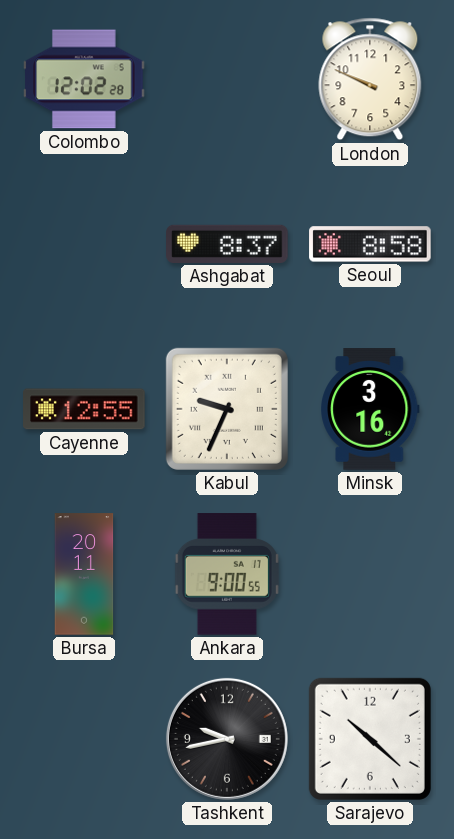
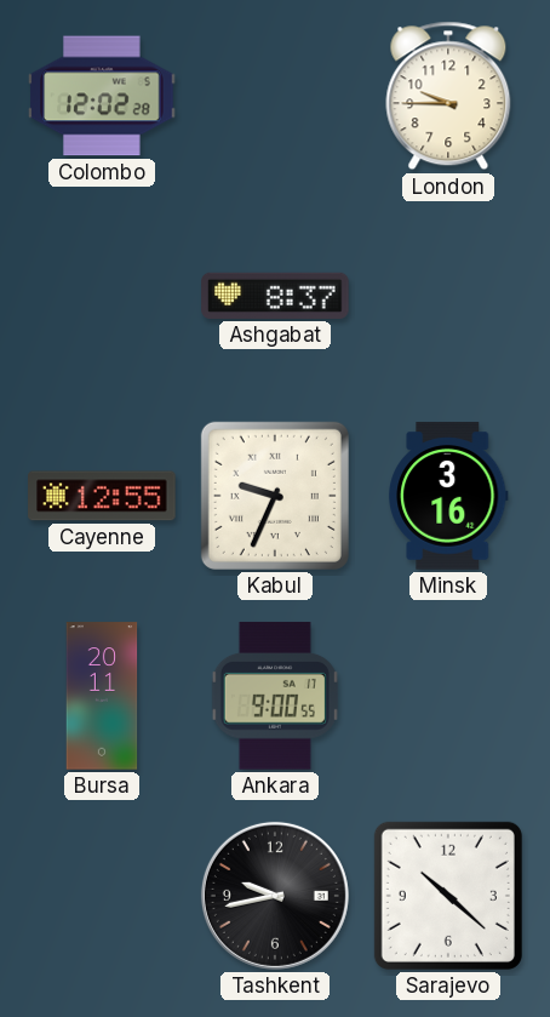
London: 9:49 -> 9:45 (448, 96)
Seoul: 8:58 -> none (370, 244)
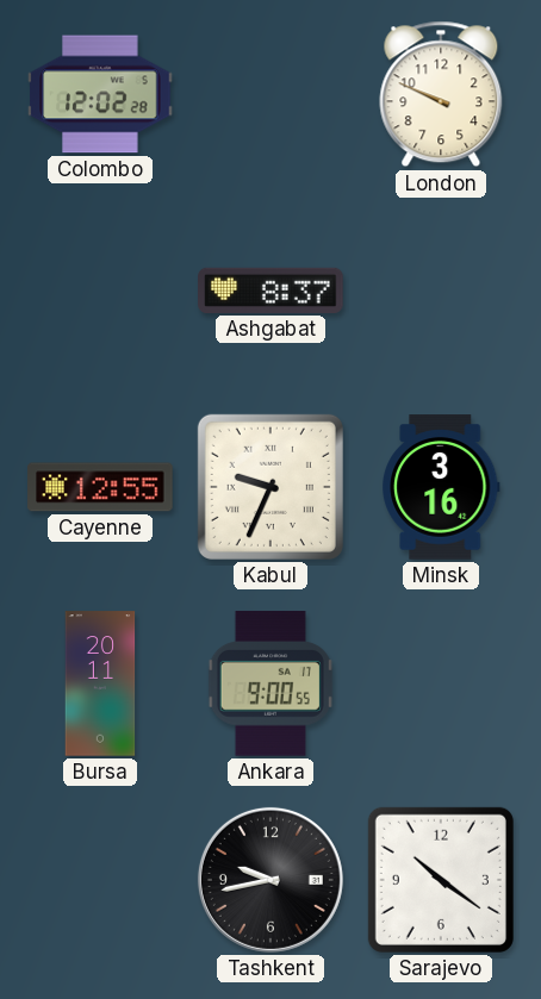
London: 9:45 -> 9:49 (441, 94)
Sarajevo: 10:22 -> 10:21 (441, 880)
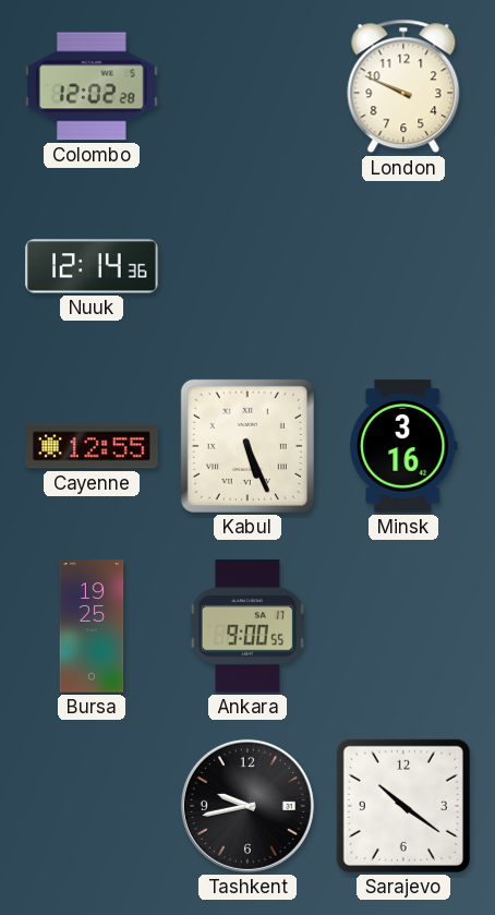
Nuuk: none -> 12:14 (92, 266)
Ashgabat: 8:37 -> none (270, 291)
Kabul: 9:34 -> 5:26 (247, 446)
Bursa: 20:11 -> 19:25 (92, 626)
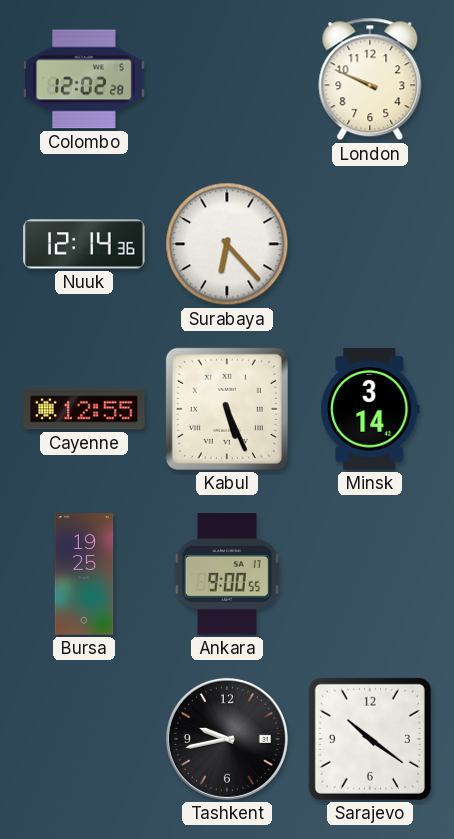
Surabaya: none -> 6:23 (227, 244)
Minsk: 3:16 -> 3:14 (370, 409)
